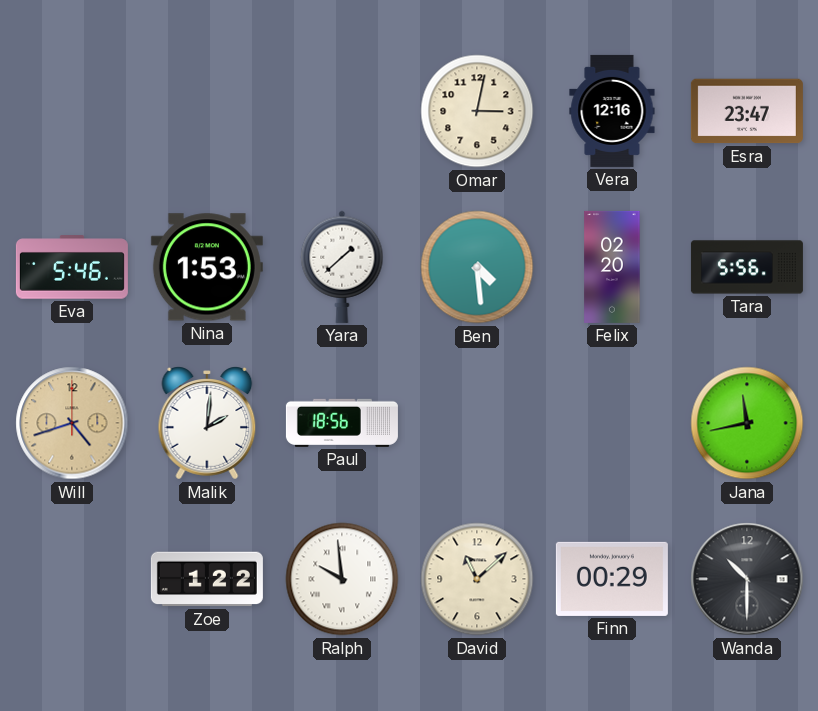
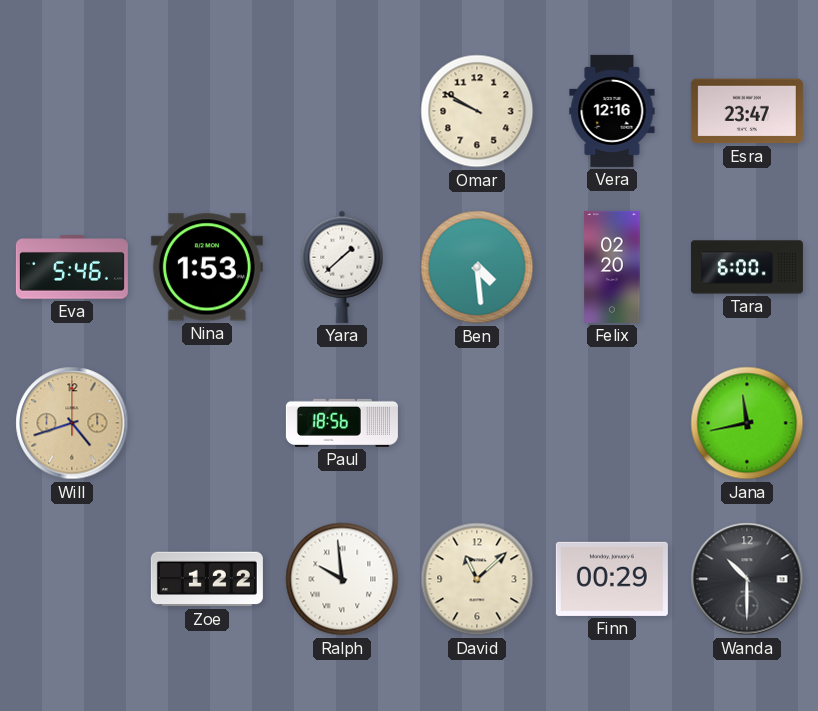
Omar: 3:02 -> 9:50 (477, 111)
Tara: 5:56 -> 6:00 (747, 267)
Malik: 2:01 -> none (207, 423)
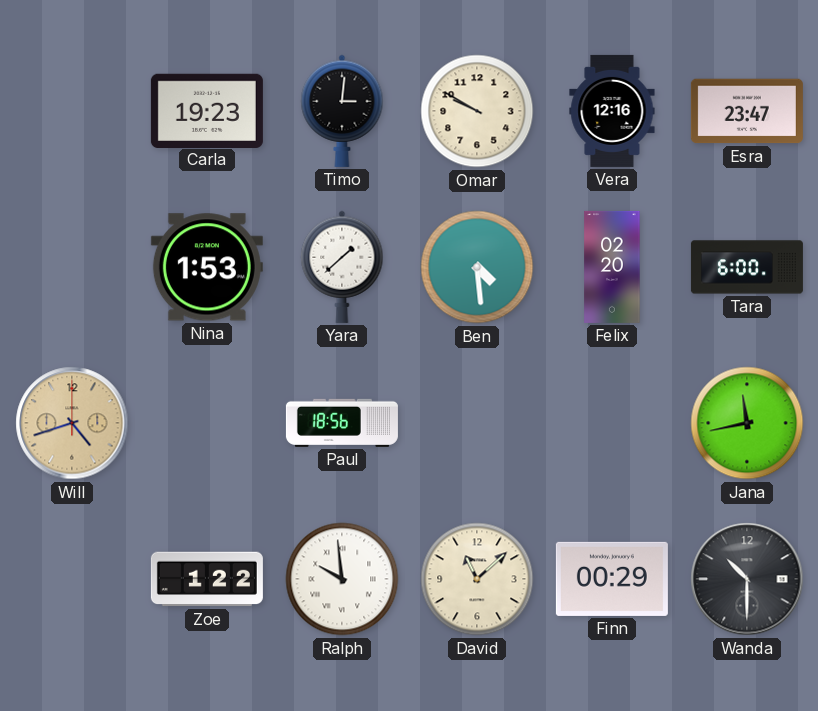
Carla: none -> 19:23 (207, 110)
Timo: none -> 3:01 (342, 111)
Eva: 5:46 -> none (72, 267)
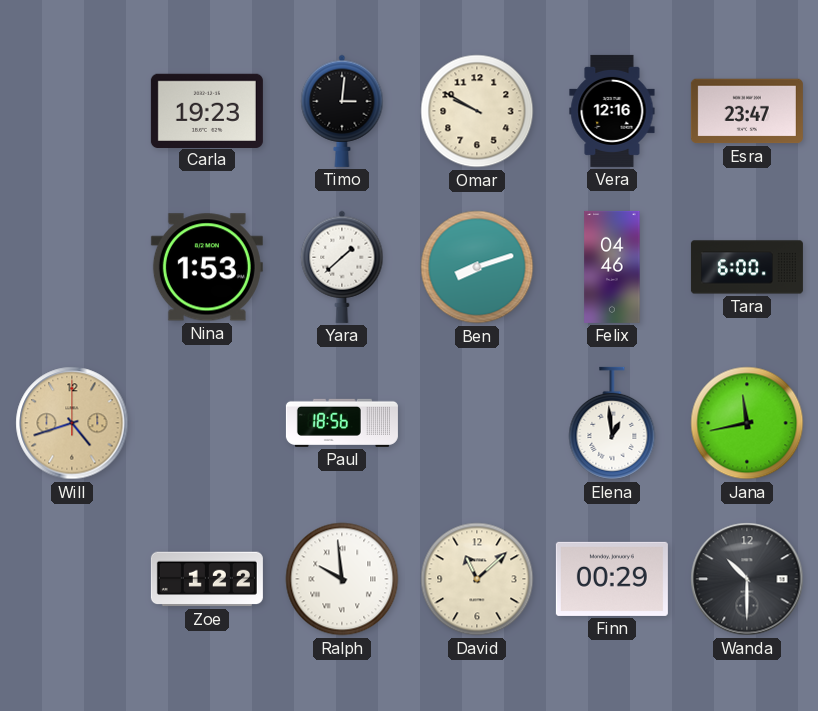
Ben: 4:29 -> 8:12 (477, 267)
Felix: 02:20 -> 04:46 (612, 267)
Elena: none -> 12:59 (612, 423)
